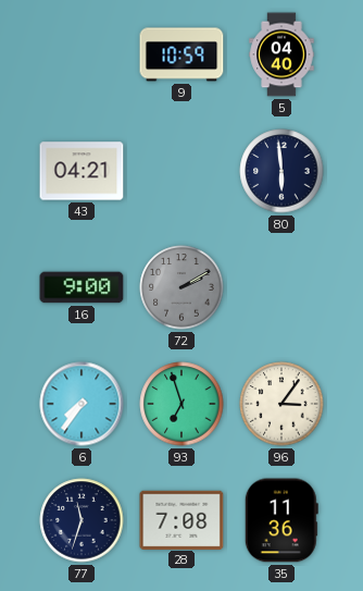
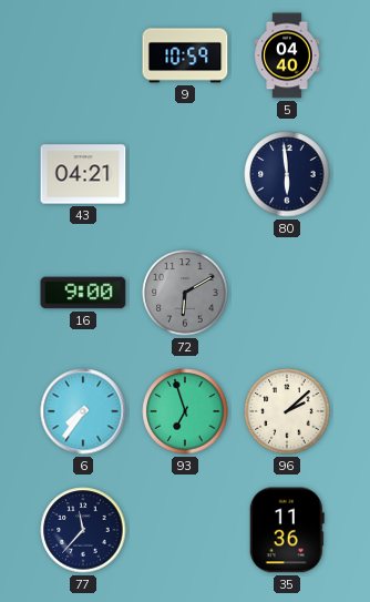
72: 2:10 -> 6:10 (185, 293)
96: 3:06 -> 2:08 (287, 411)
77: 11:33 -> 11:37 (83, 530)
28: 7:08 -> none (181, 519)
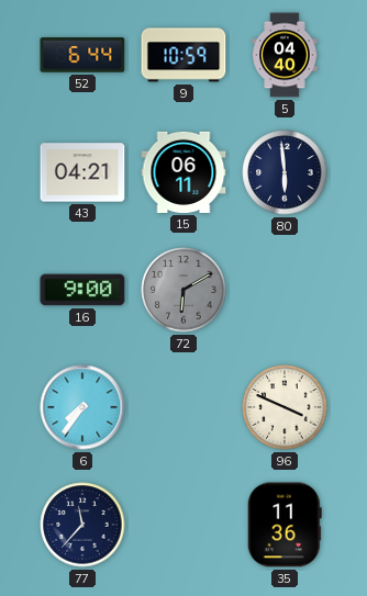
52: none -> 6:44 (82, 55)
15: none -> 06:11 (183, 172)
93: 6:57 -> none (185, 411)
96: 2:08 -> 3:49 (285, 407)
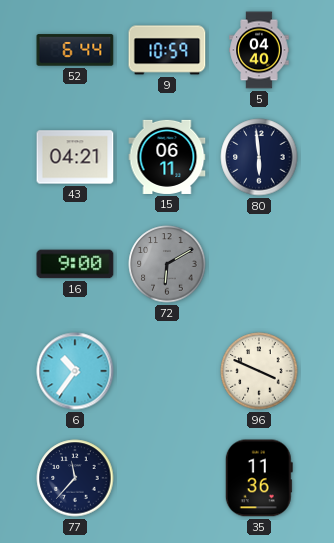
6: 7:36 -> 10:36 (75, 371)
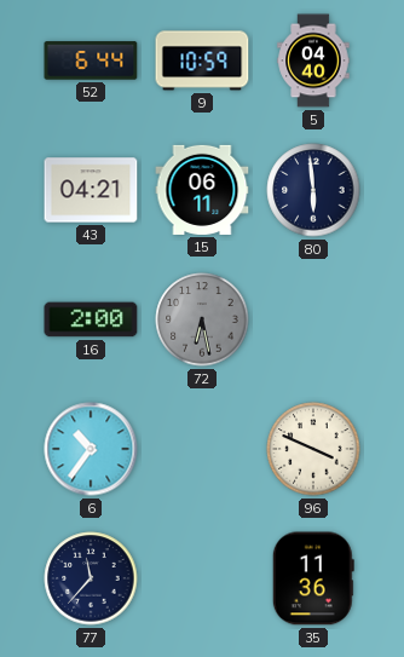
16: 9:00 -> 2:00 (91, 319)
72: 6:10 -> 6:28 (202, 319)
